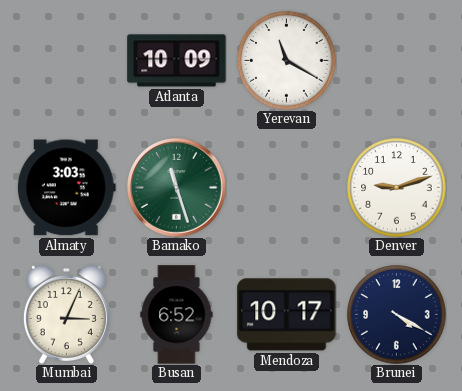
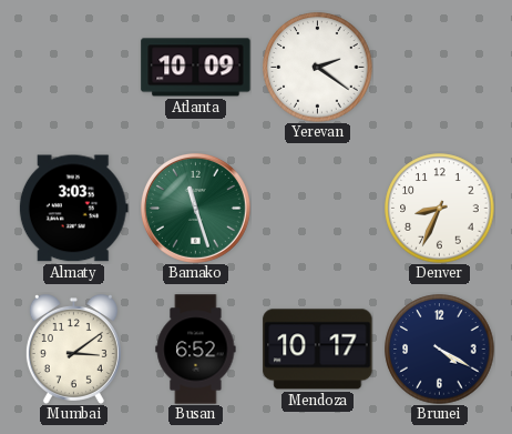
Yerevan: 11:20 -> 2:21 (318, 68)
Denver: 9:12 -> 8:34 (440, 209)
Mumbai: 3:04 -> 3:09 (73, 350)
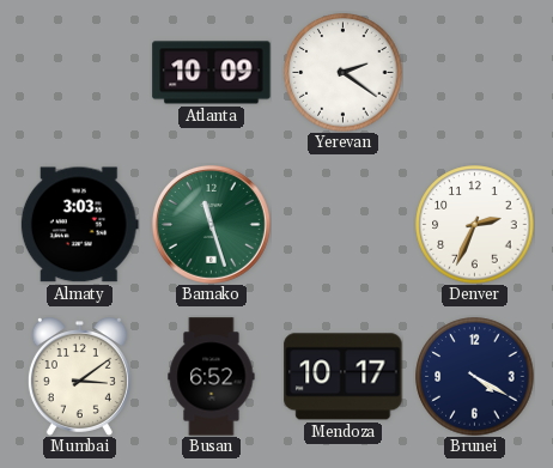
Denver: 8:34 -> 2:34 (475, 225)
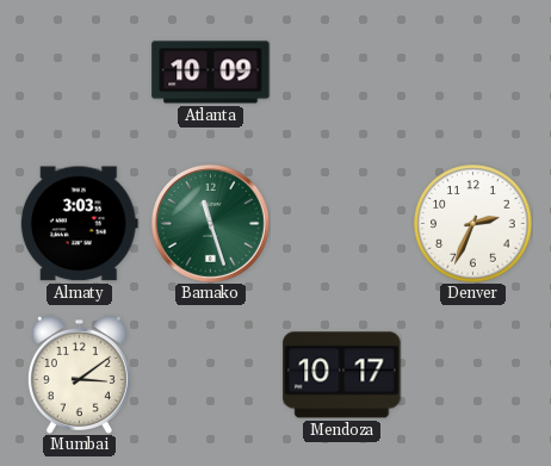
Yerevan: 2:21 -> none (344, 73)
Busan: 6:52 -> none (212, 377)
Brunei: 4:20 -> none (475, 377)
